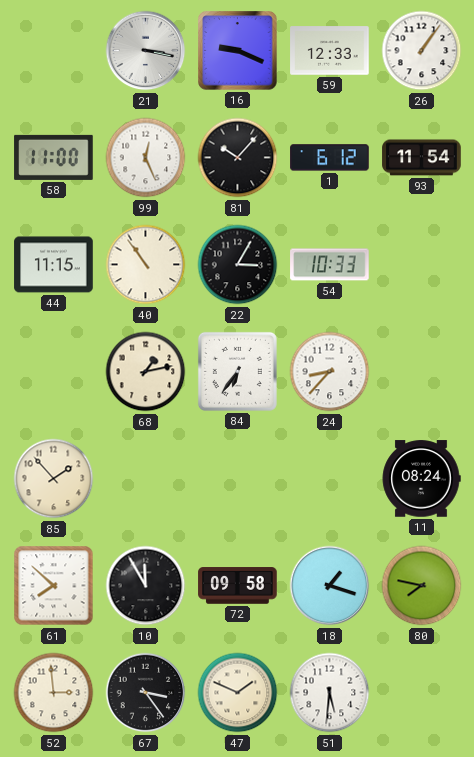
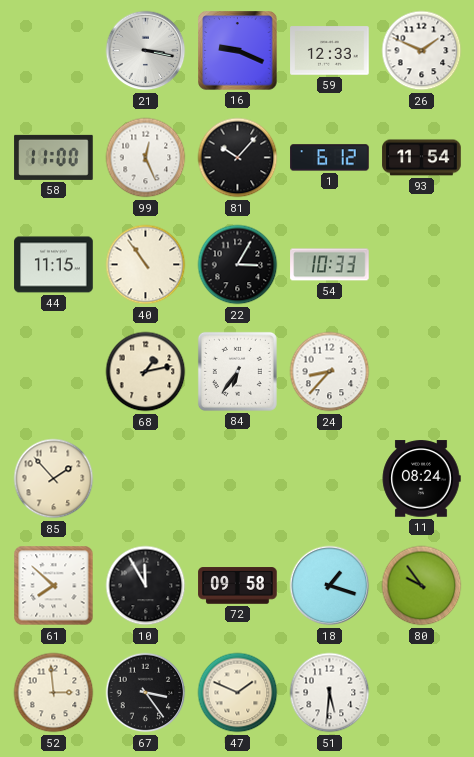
26: 1:06 -> 1:49 (422, 51)
80: 7:47 -> 9:54 (422, 586)
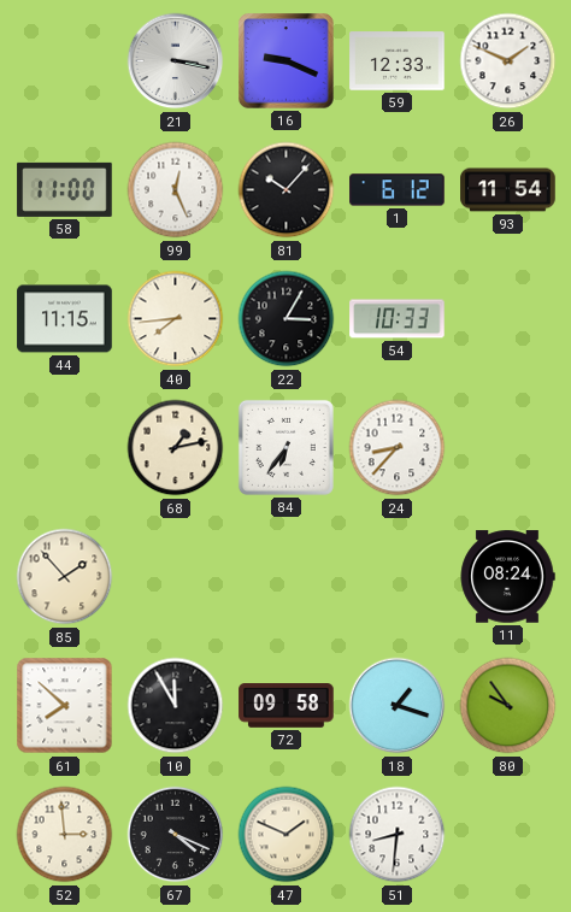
40: 10:54 -> 7:44 (176, 319)
67: 3:24 -> 4:19 (176, 835)
51: 5:31 -> 8:31 (398, 835)
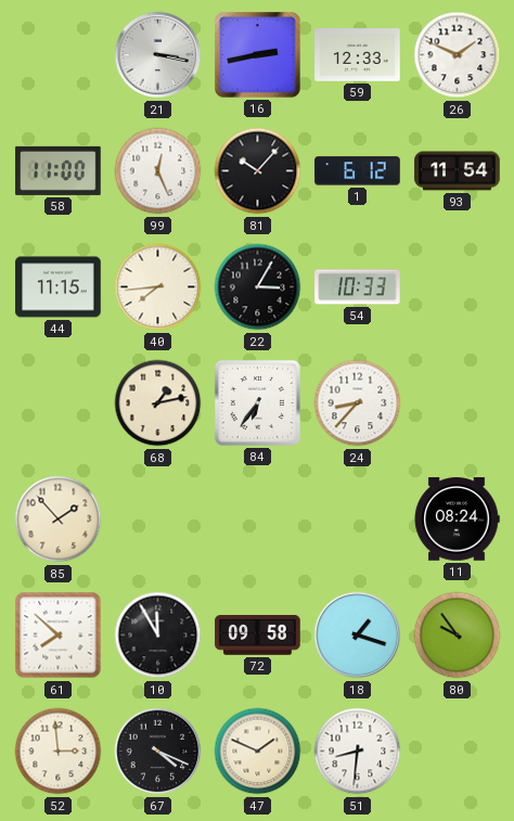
16: 9:19 -> 2:43 (258, 55)
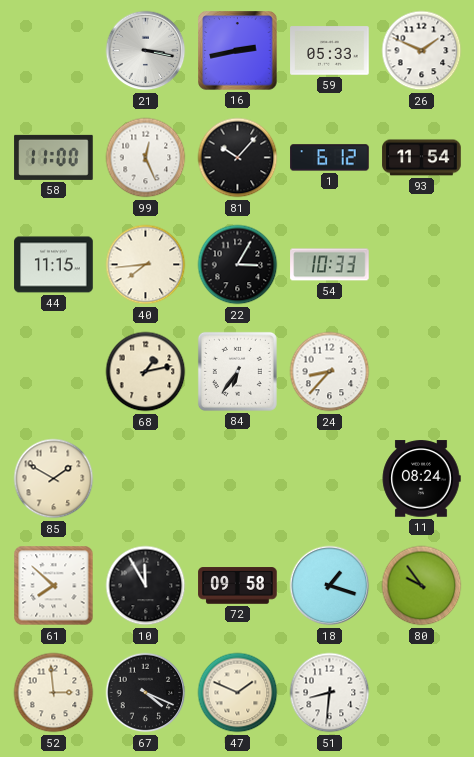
59: 12:33 -> 05:33 (330, 51)
85: 1:53 -> 1:50 (54, 479)
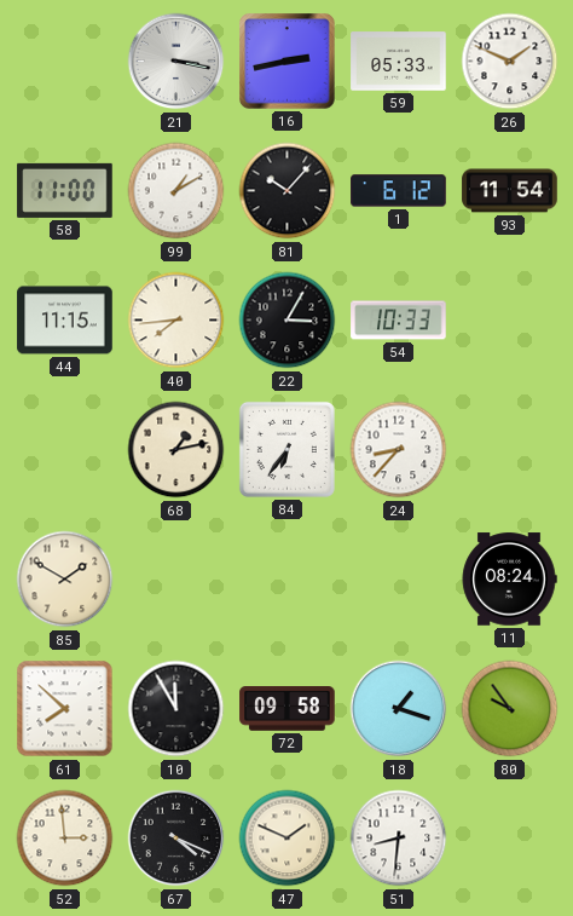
99: 12:26 -> 1:10 (176, 191)
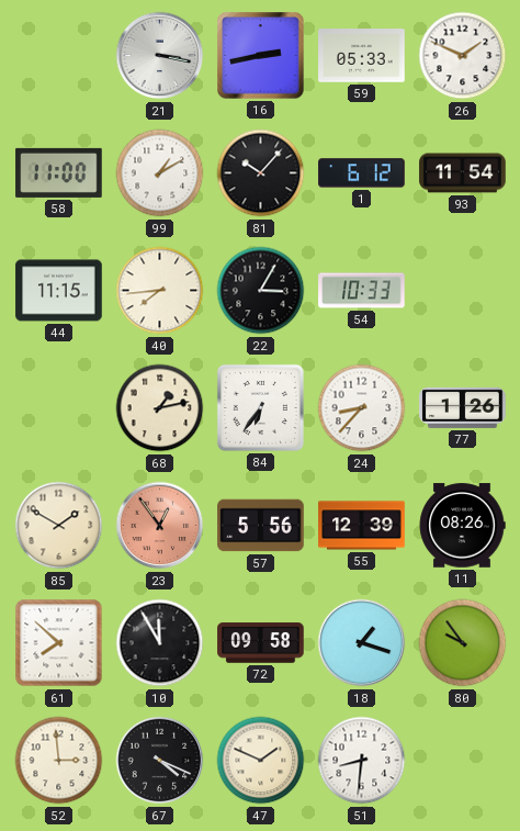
77: none -> 1:26 (463, 407)
23: none -> 12:54 (160, 526)
57: none -> 5:56 (261, 526)
55: none -> 12:39 (362, 526)
11: 08:24 -> 08:26 (462, 526)
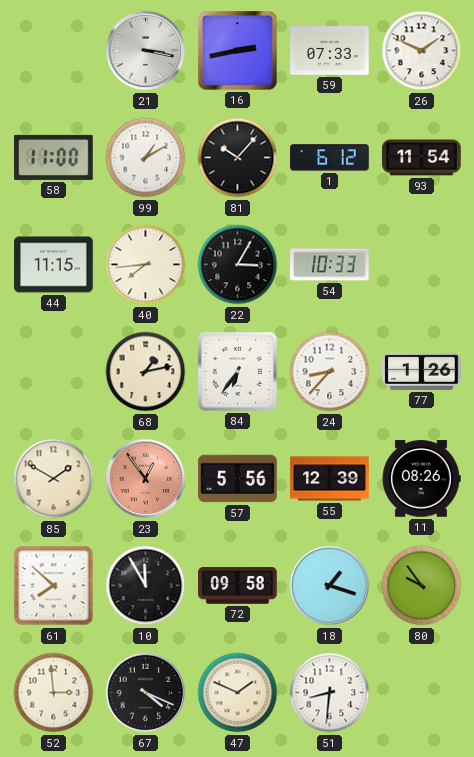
59: 05:33 -> 07:33 (330, 51)
